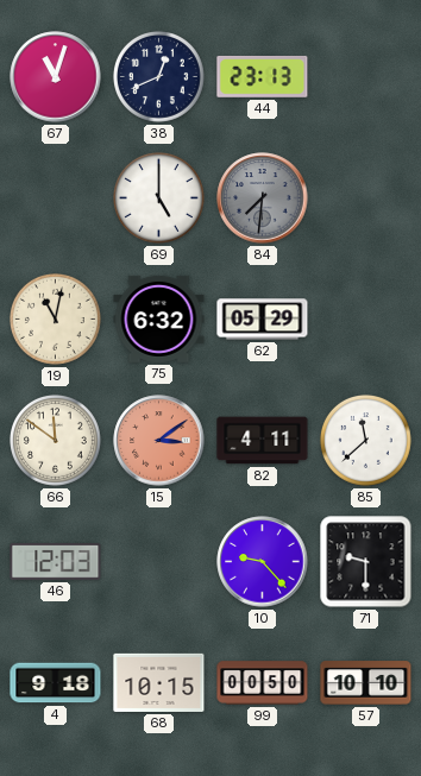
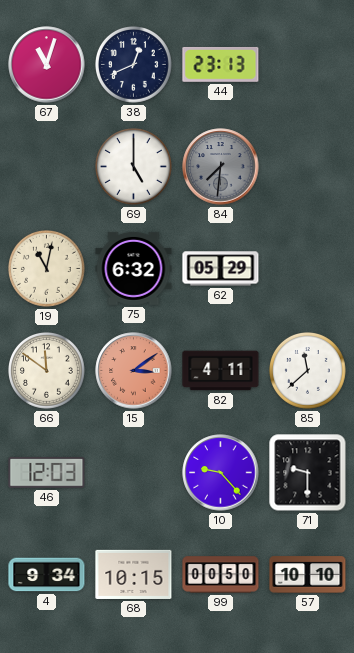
4: 9:18 -> 9:34 (47, 575)
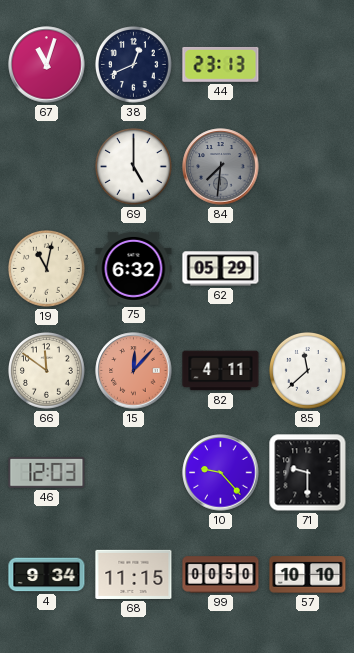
15: 3:09 -> 12:07 (134, 371)
68: 10:15 -> 11:15 (134, 574)
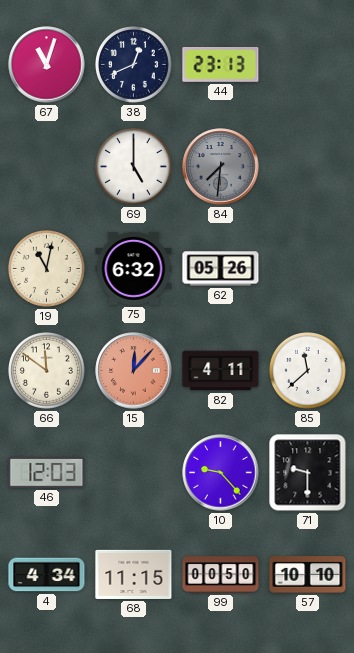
62: 05:29 -> 05:26 (221, 269)
4: 9:34 -> 4:34 (47, 575)
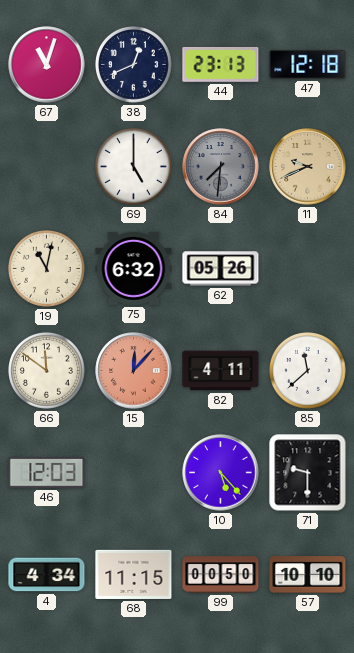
47: none -> 12:18 (308, 64)
11: none -> 9:41 (308, 167)
10: 9:23 -> 5:23 (221, 473)
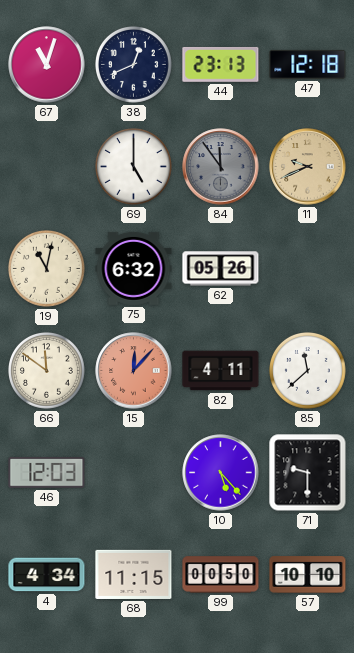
84: 7:31 -> 11:54 (221, 167)
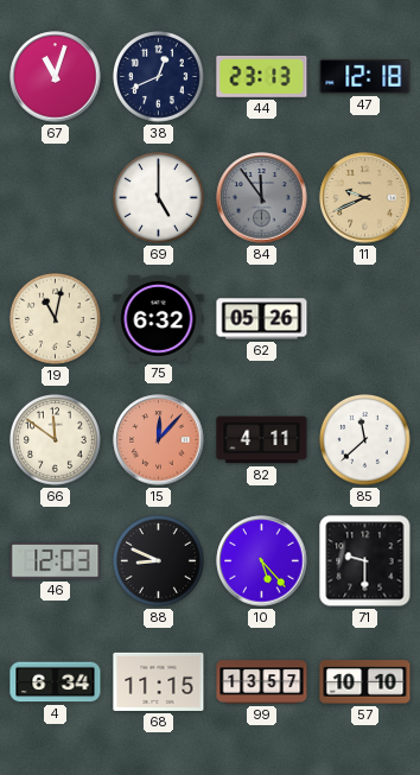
88: none -> 8:49 (159, 561)
4: 4:34 -> 6:34 (56, 682)
99: 00:50 -> 13:57 (262, 682)
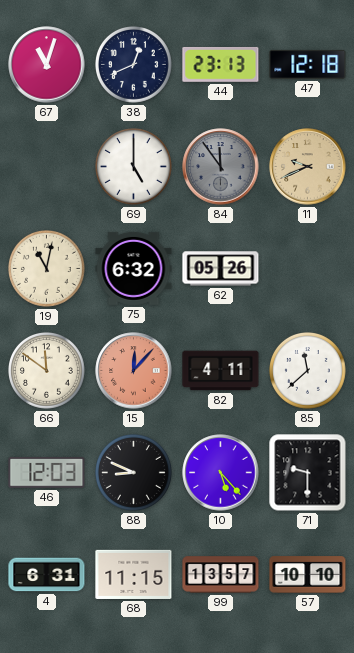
4: 6:34 -> 6:31 (47, 575)
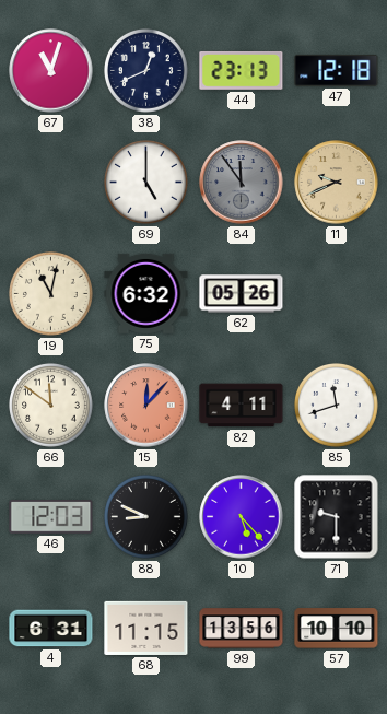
85: 11:38 -> 11:42 (337, 406)
99: 13:57 -> 13:56 (242, 629)
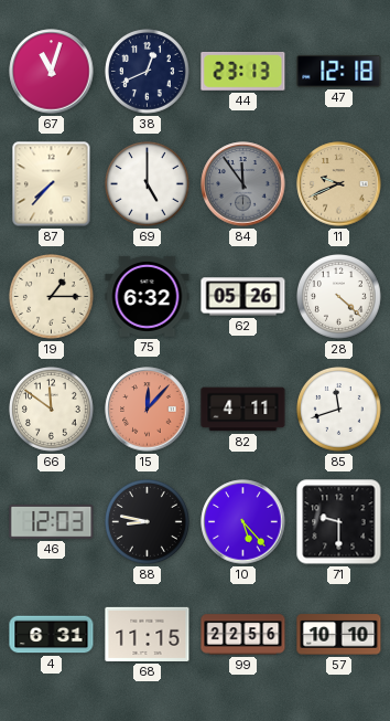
87: none -> 7:37 (52, 184)
19: 11:02 -> 1:15 (52, 297)
28: none -> 4:22 (339, 297)
88: 8:49 -> 8:47 (148, 522)
99: 13:56 -> 22:56 (243, 635)
